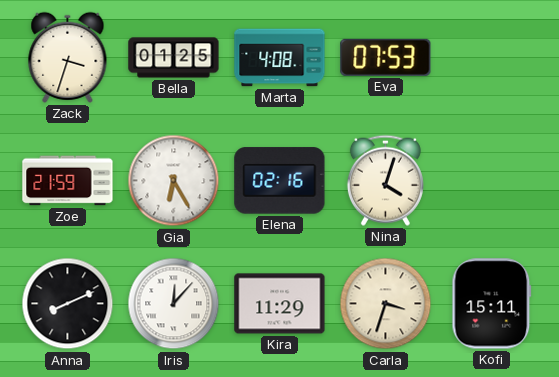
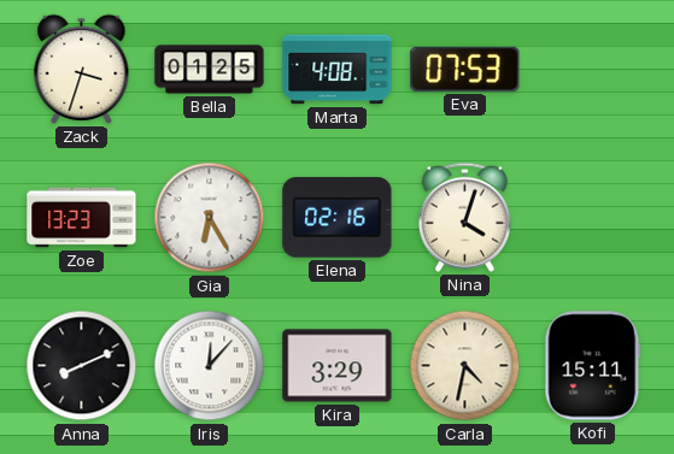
Zoe: 21:59 -> 13:23 (82, 218)
Kira: 11:29 -> 3:29 (338, 366)
Carla: 3:33 -> 4:32 (465, 366)
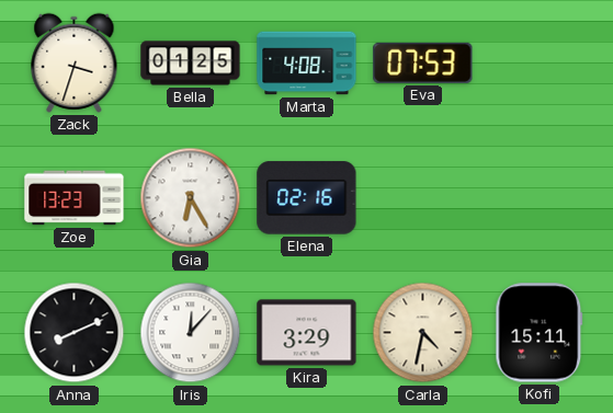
Nina: 4:03 -> none (464, 217)
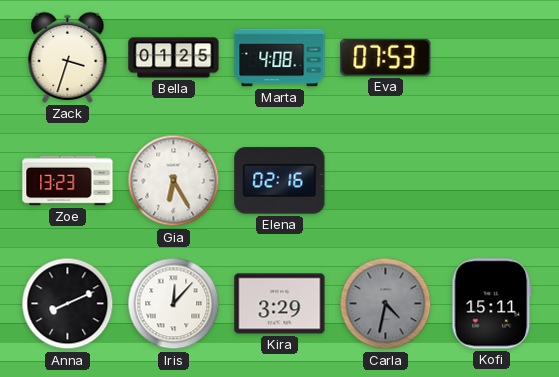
Carla dial: cream -> grey (386, 304)
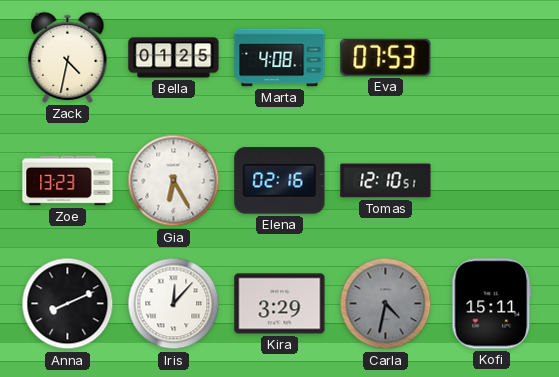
Zack: 3:33 -> 4:32 (68, 57)
Tomas: none -> 12:10 (386, 181)
